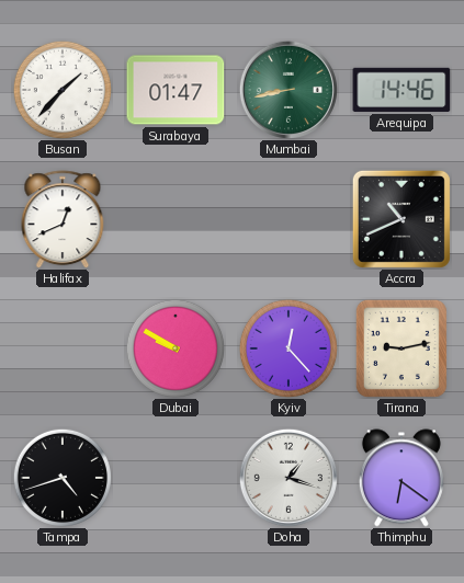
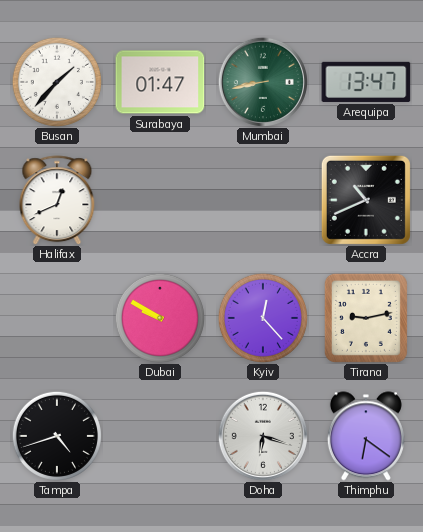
Arequipa: 14:46 -> 13:47 (366, 82)
Doha: 1:18 -> 6:18 (263, 436)
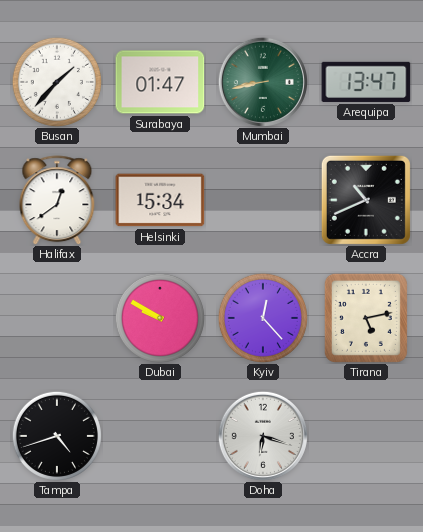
Halifax: 12:41 -> 12:39 (57, 200)
Helsinki: none -> 15:34 (160, 200)
Tirana: 9:13 -> 5:13 (366, 318)
Thimphu: 6:21 -> none (366, 436)
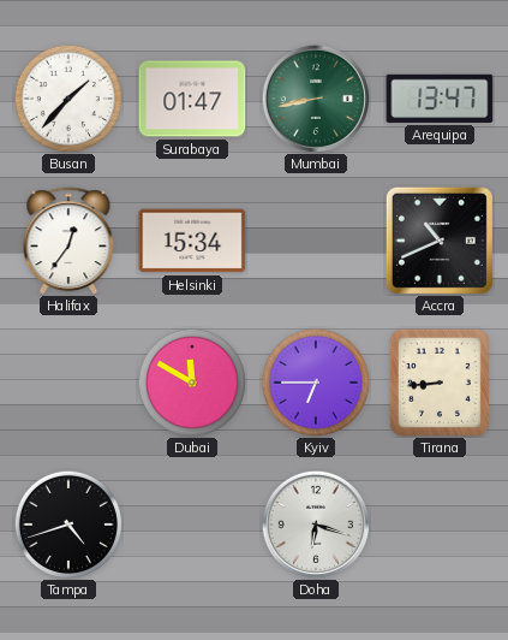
Halifax: 12:39 -> 12:36 (68, 241)
Dubai: 9:50 -> 11:50 (192, 383)
Kyiv: 12:23 -> 6:45 (316, 383)
Tirana: 5:13 -> 8:44 (440, 383)
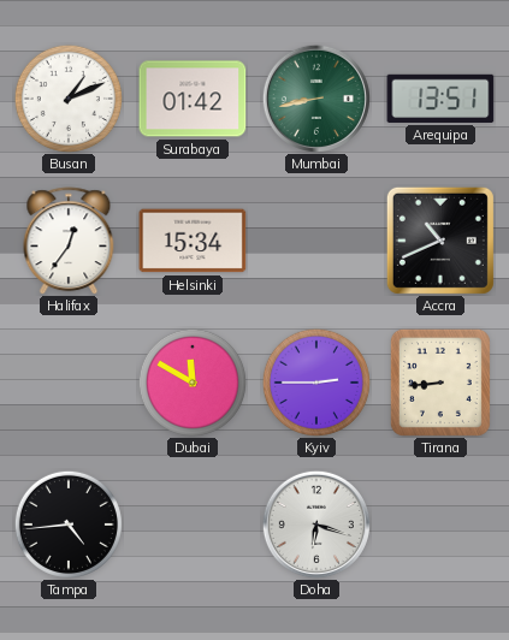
Busan: 1:37 -> 1:11 (69, 99)
Surabaya: 01:47 -> 01:42 (193, 99)
Arequipa: 13:47 -> 13:51 (440, 99)
Kyiv: 6:45 -> 2:45 (316, 383)
Tampa: 4:42 -> 4:44 (69, 525)
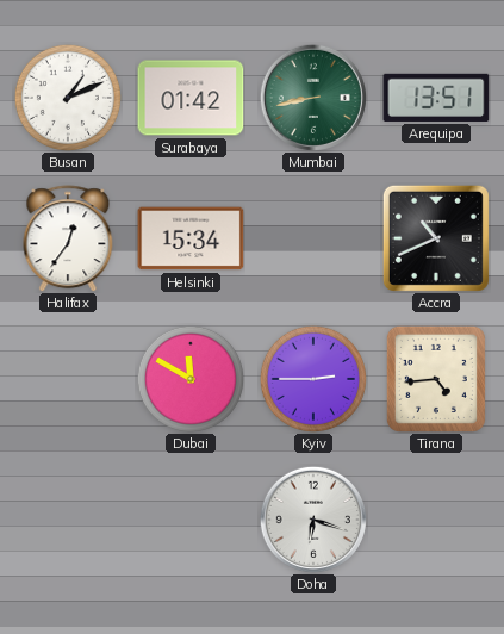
Tirana: 8:44 -> 4:44 (436, 379)
Tampa: 4:44 -> none (69, 525)
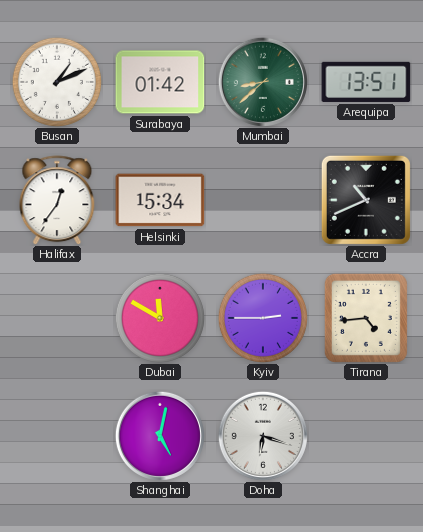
Mumbai: 8:43 -> 8:38 (263, 82)
Shanghai: none -> 5:02 (160, 436)
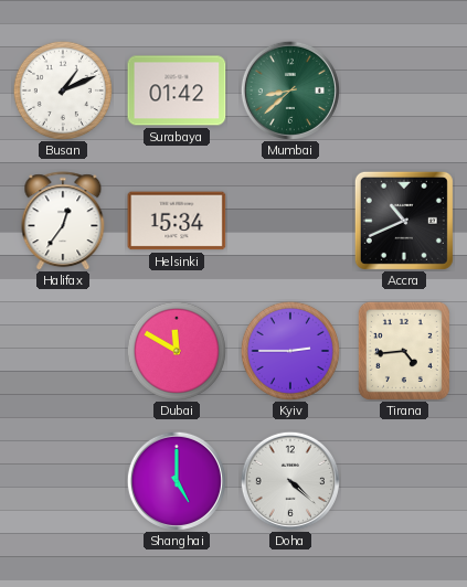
Arequipa: 13:51 -> none (366, 82)
Shanghai: 5:02 -> 5:00 (177, 481)
Doha: 6:18 -> 4:22 (290, 481)
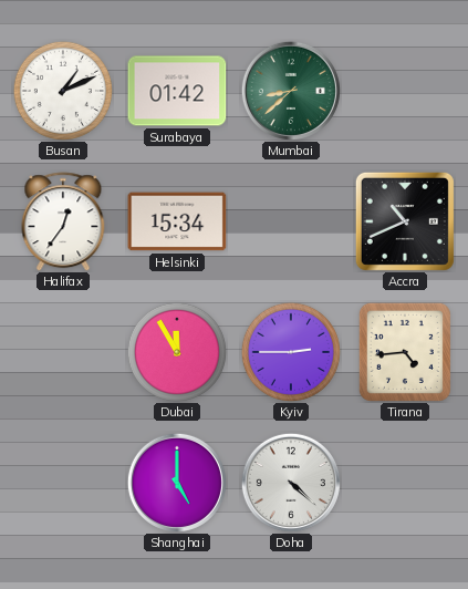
Dubai: 11:50 -> 11:55 (177, 352)
